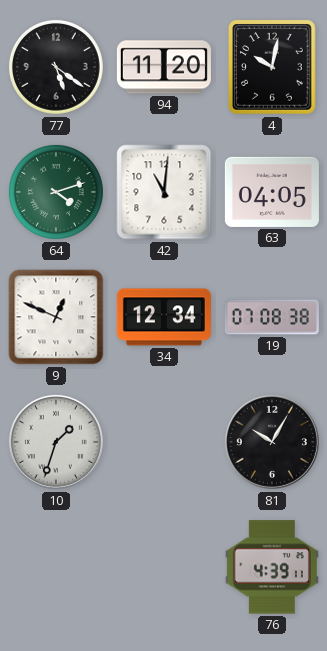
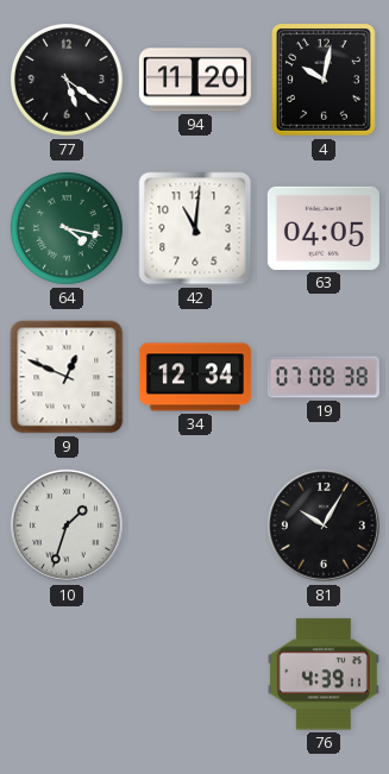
64: 4:12 -> 4:17 (67, 228)
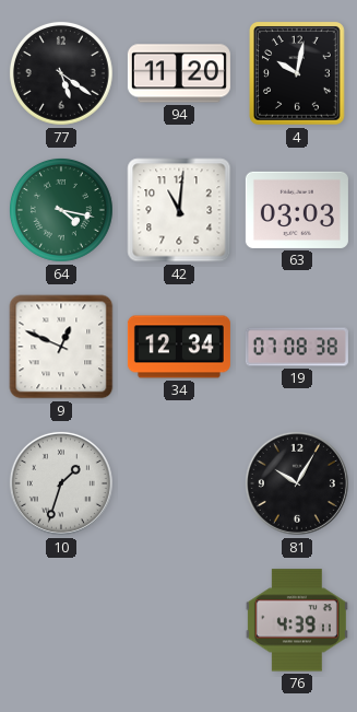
63: 04:05 -> 03:03 (297, 210)
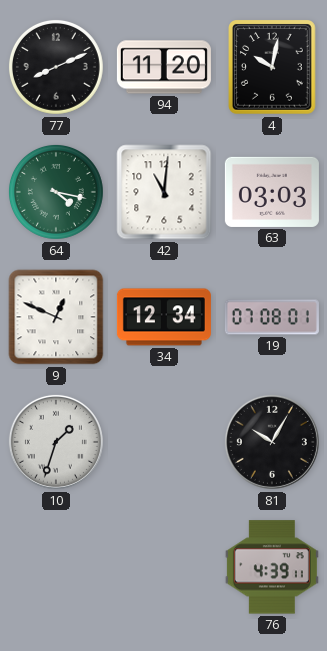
77: 5:21 -> 8:11 (56, 67)
19: 07:08:38 -> 07:08:01 (272, 317)
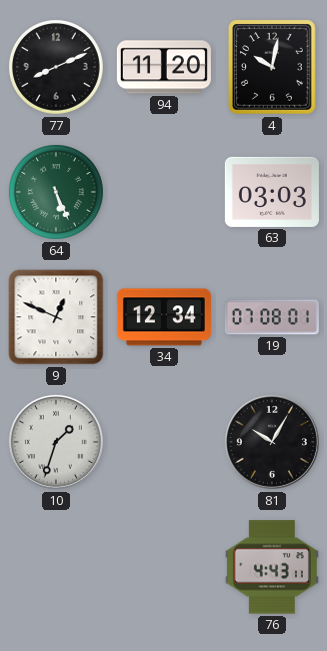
64: 4:17 -> 5:26 (56, 192)
42: 11:01 -> none (164, 192)
76: 4:39 -> 4:43 (272, 567)
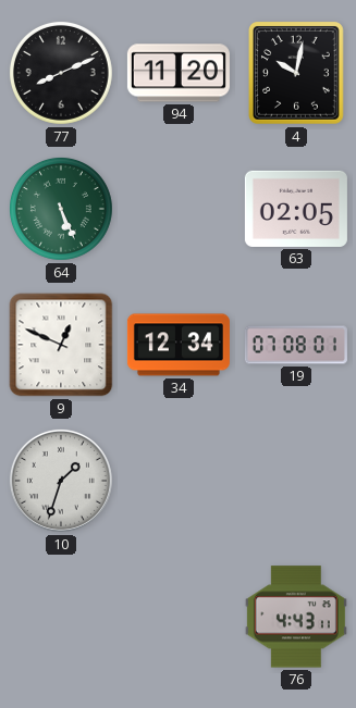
63: 03:03 -> 02:05 (296, 209)
81: 10:05 -> none (272, 442)
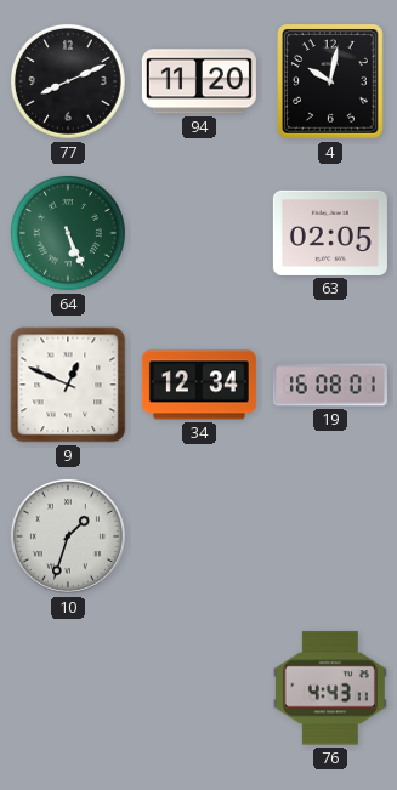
19: 07:08 -> 16:08 (330, 385)
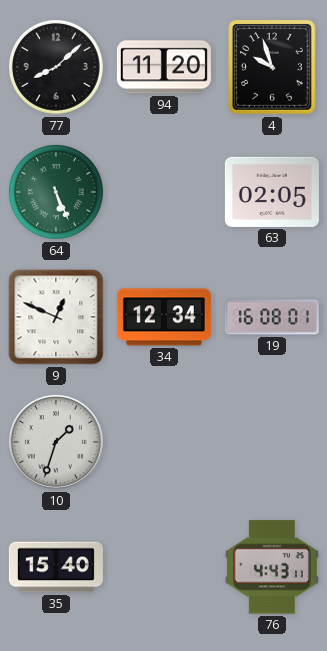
77: 8:11 -> 8:08 (56, 67)
4: 10:02 -> 9:57 (273, 68)
35: none -> 15:40 (56, 567)
